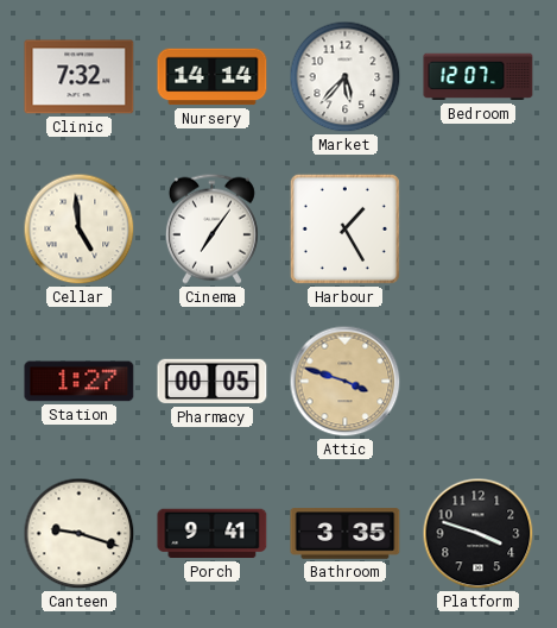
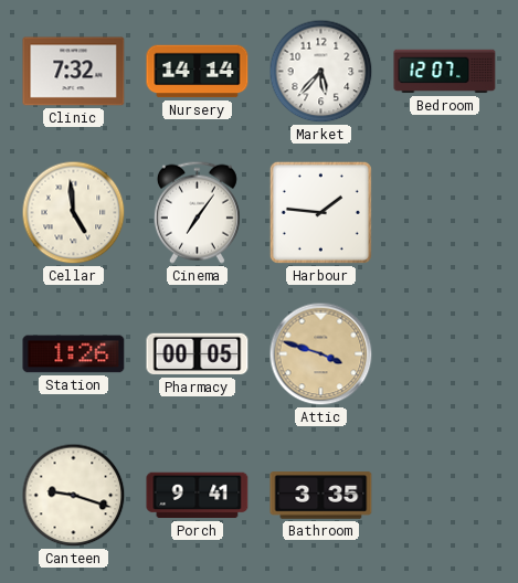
Harbour: 1:25 -> 1:46 (320, 212)
Station: 1:27 -> 1:26 (74, 354)
Platform: 3:48 -> none (479, 534)
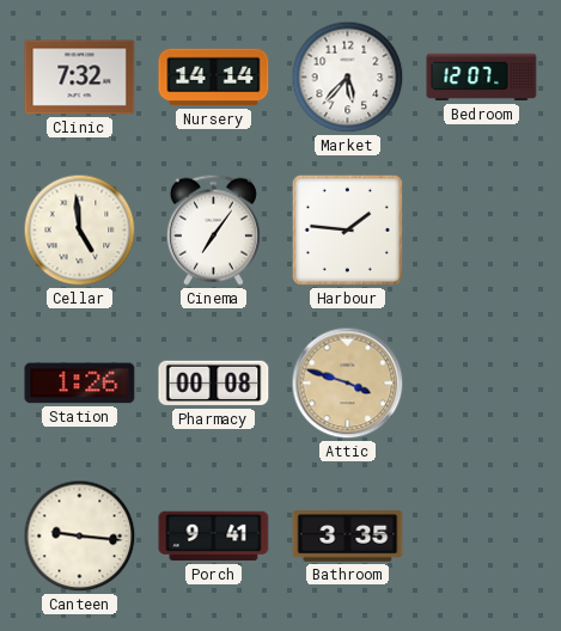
Pharmacy: 00:05 -> 00:08 (214, 384)
Canteen: 9:18 -> 9:16 (80, 537)
